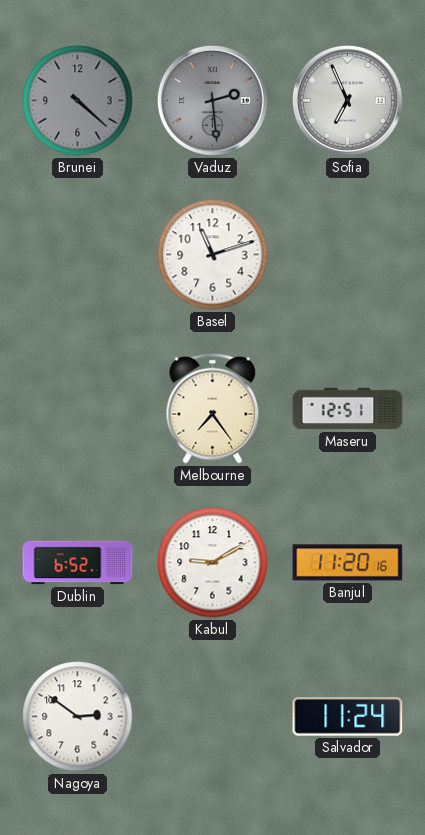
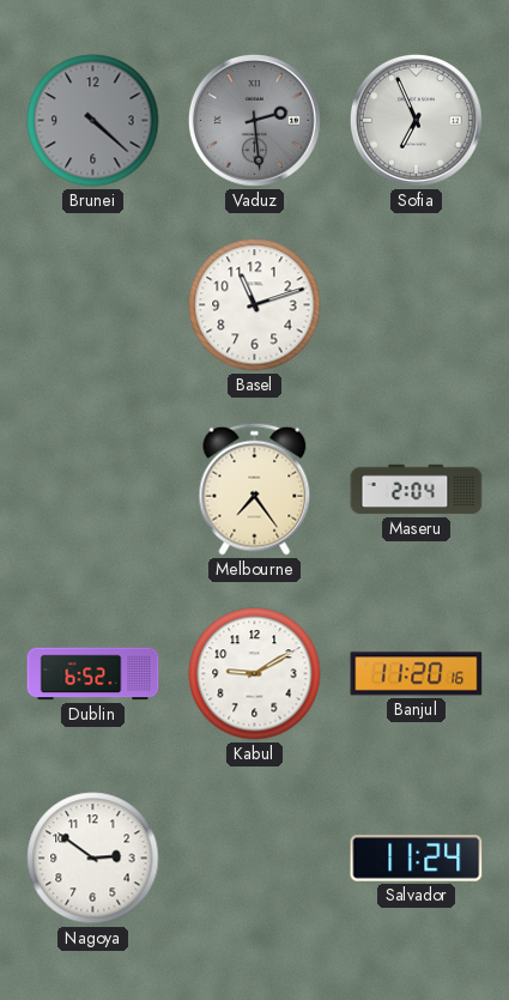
Maseru: 12:51 -> 2:04 (417, 490)
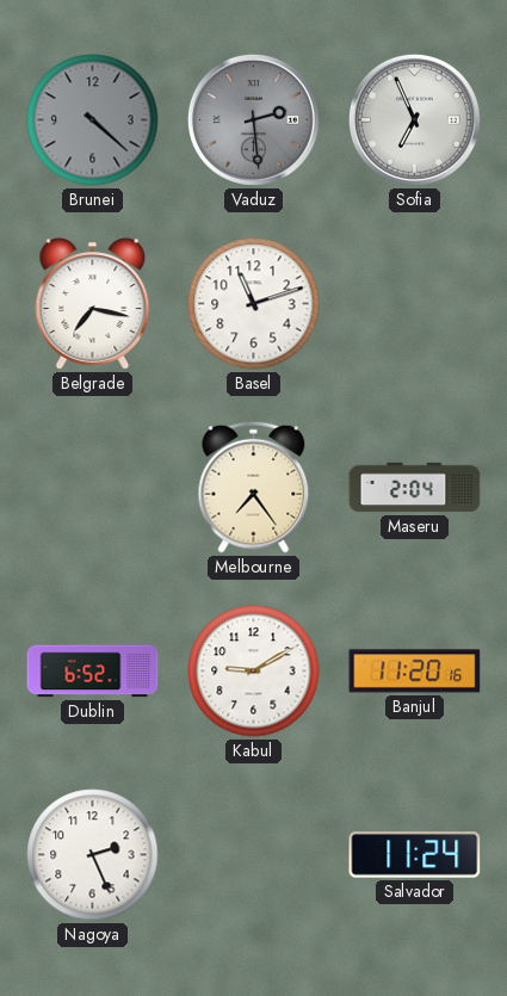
Belgrade: none -> 7:17 (93, 304)
Nagoya: 2:51 -> 2:26 (93, 855)
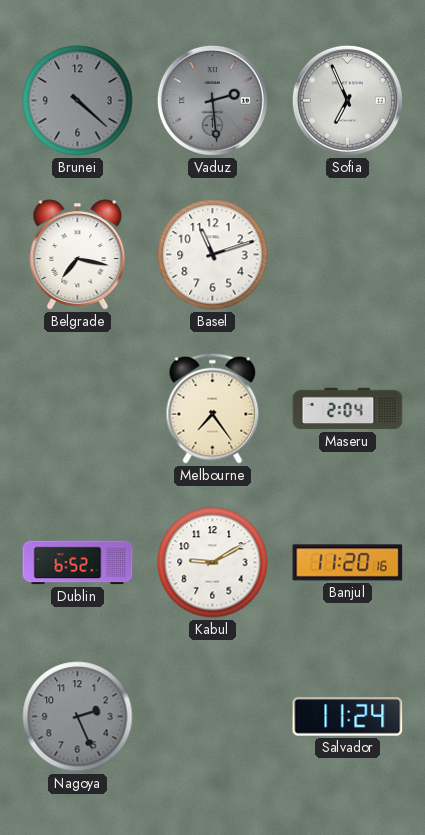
Nagoya dial: white -> grey (78, 717)
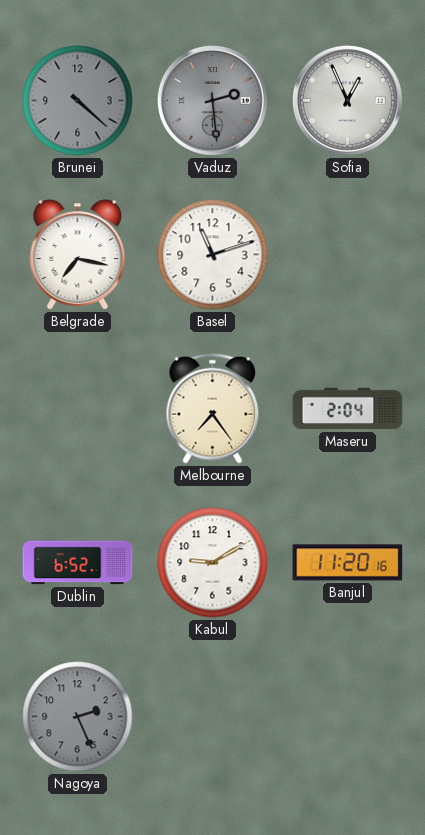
Sofia: 6:56 -> 12:56 (347, 100)
Salvador: 11:24 -> none (348, 717)
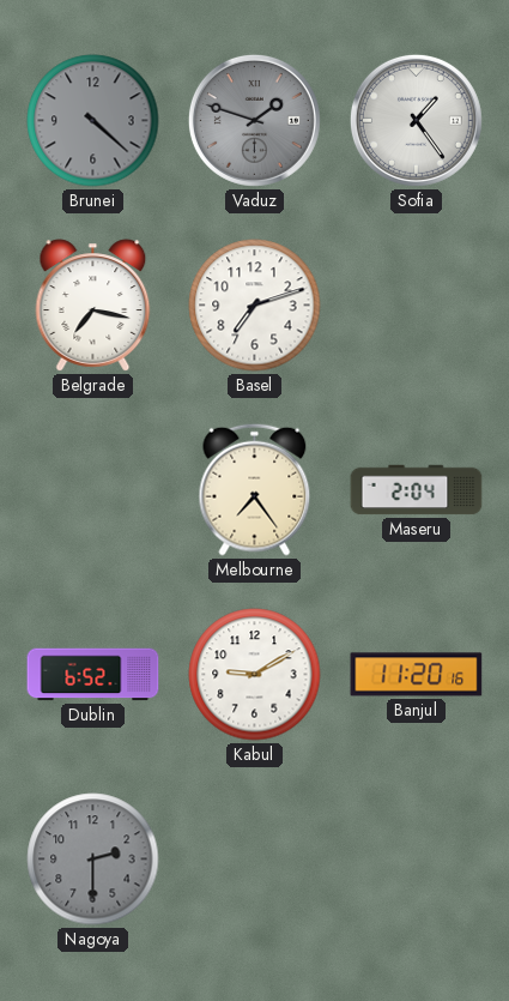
Vaduz: 2:29 -> 1:48 (254, 120)
Sofia: 12:56 -> 1:24 (416, 120)
Basel: 11:12 -> 7:12 (255, 306)
Nagoya: 2:26 -> 2:30 (93, 860)
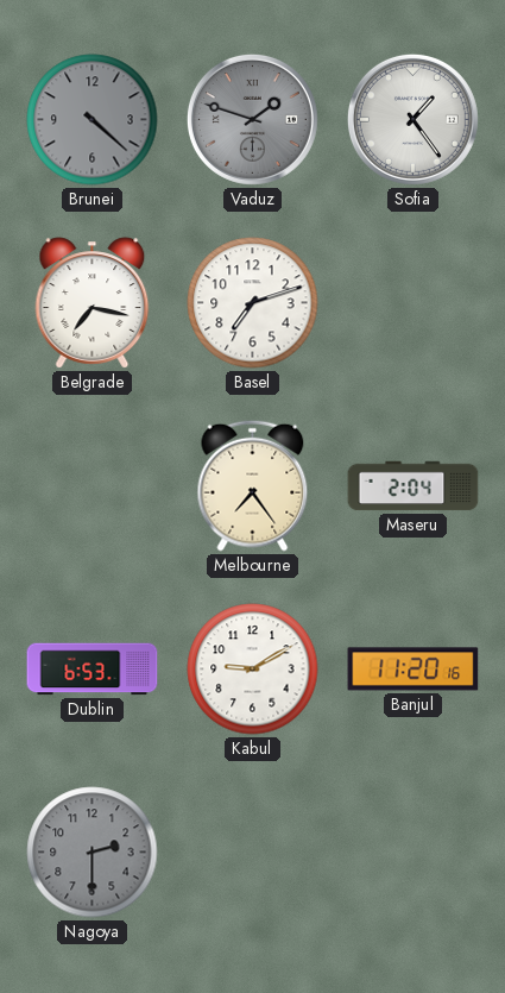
Dublin: 6:52 -> 6:53 (93, 670)
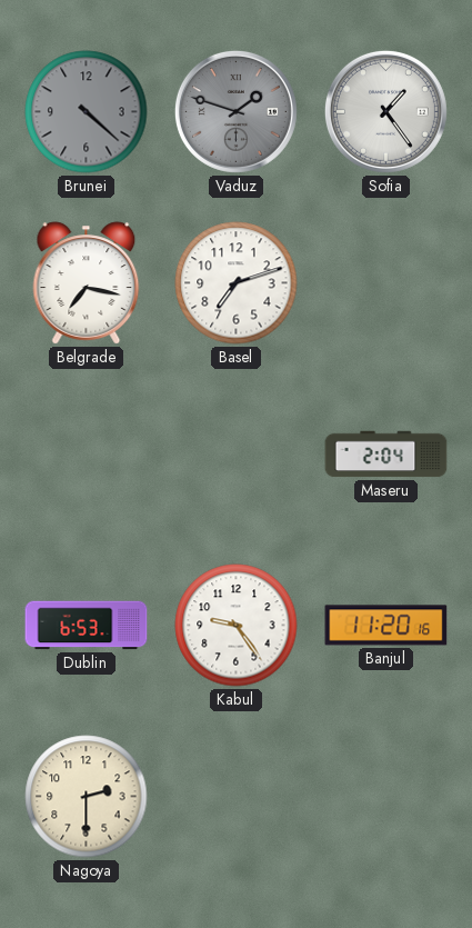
Melbourne: 7:24 -> none (253, 485)
Kabul: 9:10 -> 9:24 (237, 626)
Nagoya dial: grey -> cream (87, 797)
